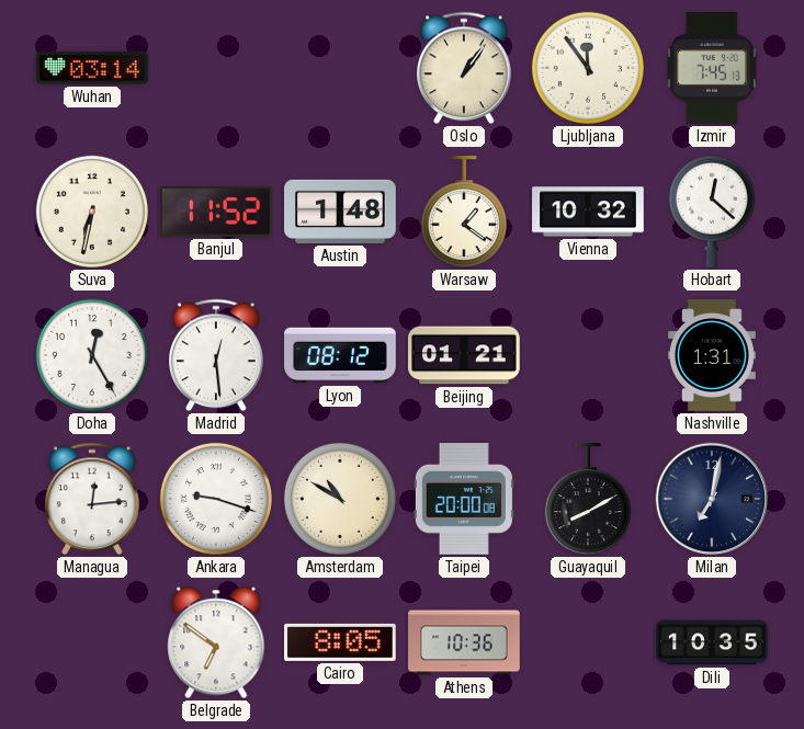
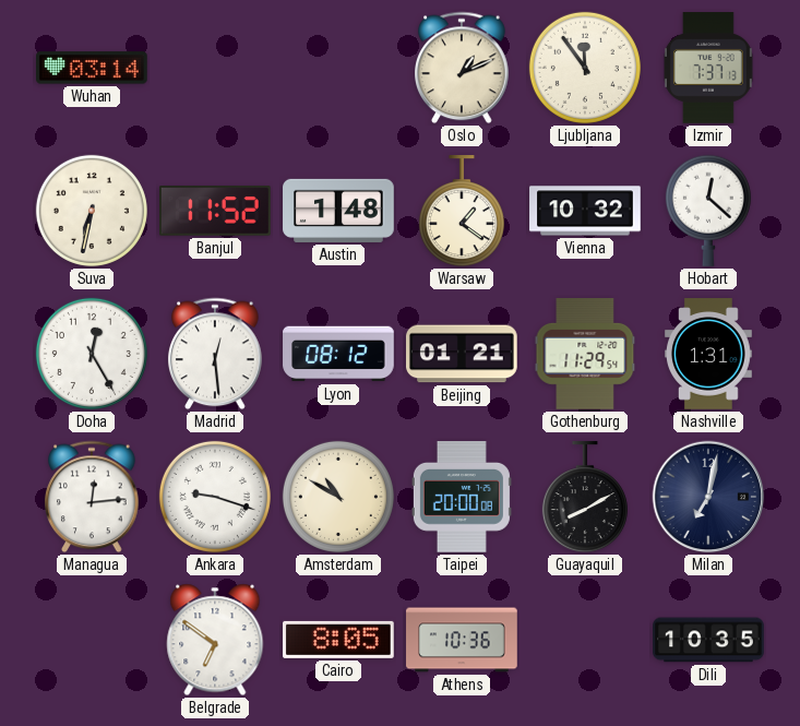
Oslo: 1:06 -> 1:11 (463, 68)
Izmir: 7:45 -> 7:37 (708, 68)
Gothenburg: none -> 11:29 (585, 355)
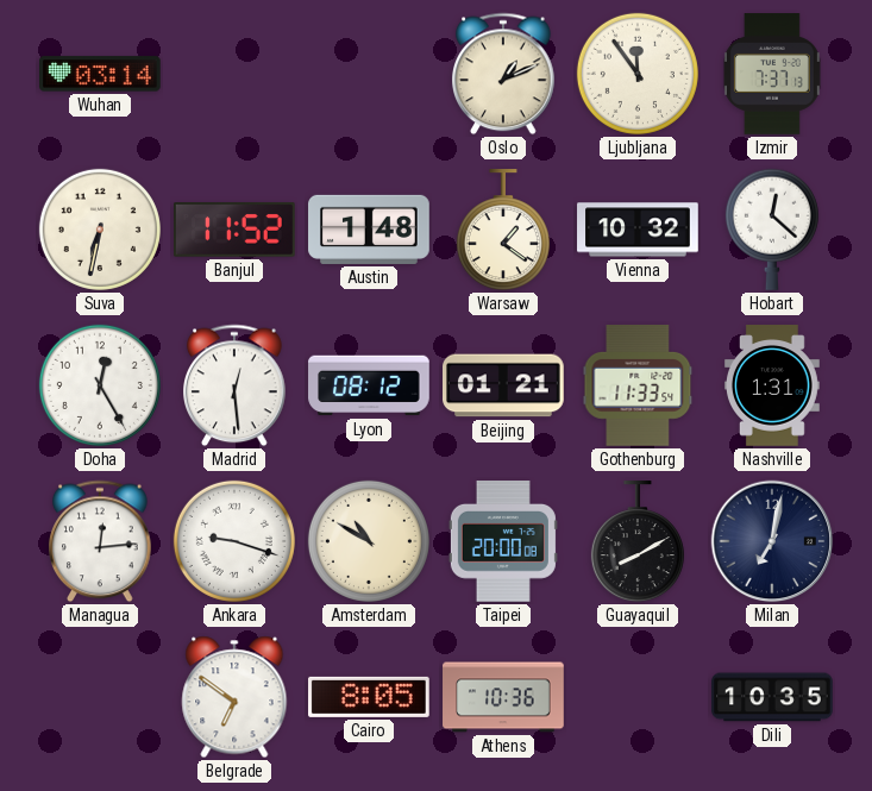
Gothenburg: 11:29 -> 11:33 (638, 387)
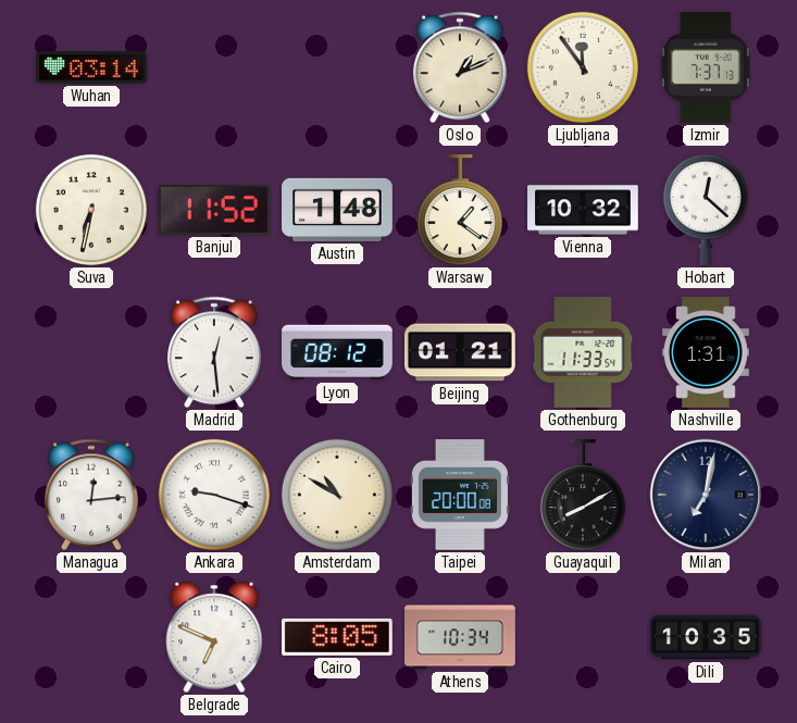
Doha: 12:25 -> none (100, 385)
Belgrade: 6:51 -> 6:49 (214, 637)
Athens: 10:36 -> 10:34 (460, 637)
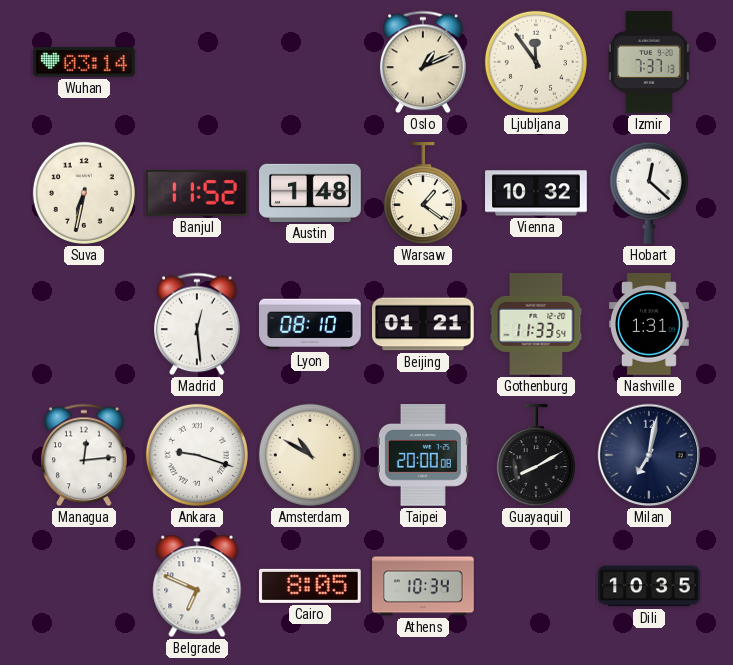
Lyon: 08:12 -> 08:10 (310, 324)
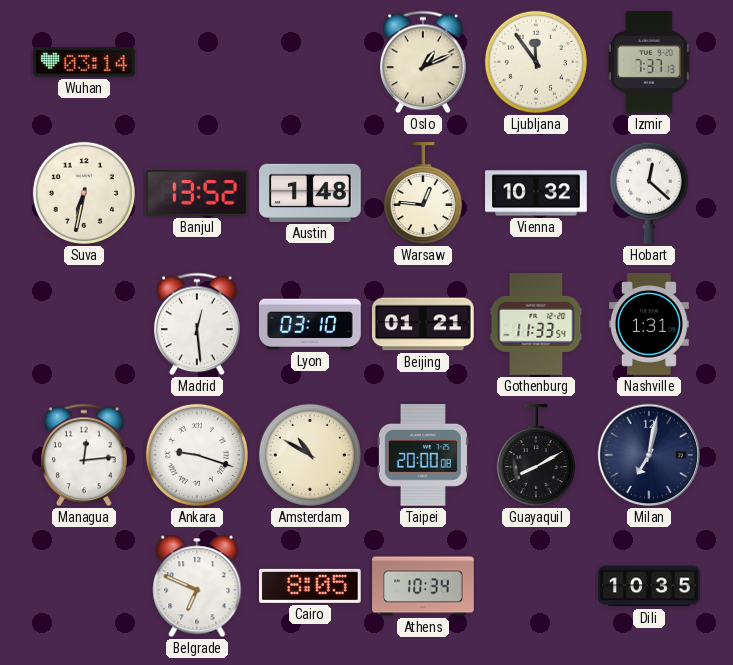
Banjul: 11:52 -> 13:52 (197, 193)
Warsaw: 1:21 -> 12:46 (423, 194)
Lyon: 08:10 -> 03:10 (310, 324)
